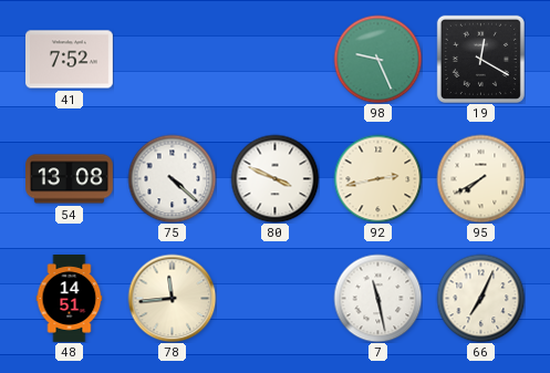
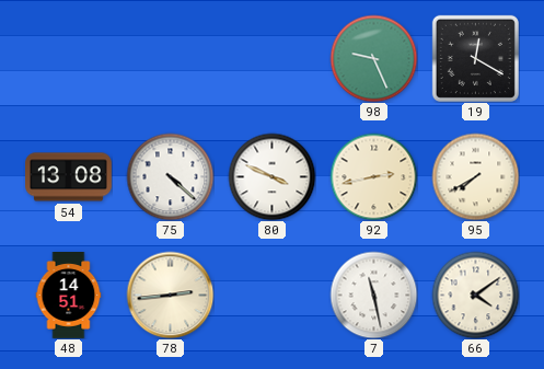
41: 7:52 -> none (70, 60)
78: 11:44 -> 2:44 (170, 295)
66: 7:04 -> 4:09 (475, 295)
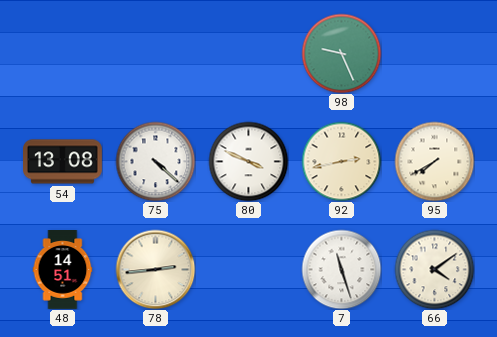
19: 12:20 -> none (475, 58)
7: 11:28 -> 11:27 (341, 269)
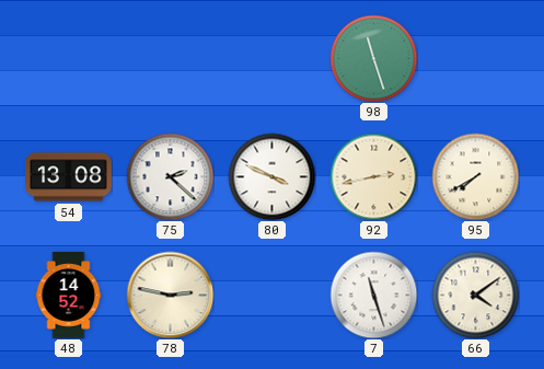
98: 9:26 -> 11:27 (373, 58)
75: 4:22 -> 2:22 (170, 176)
48: 14:51 -> 14:52 (69, 296)
78: 2:44 -> 2:47 (170, 295)
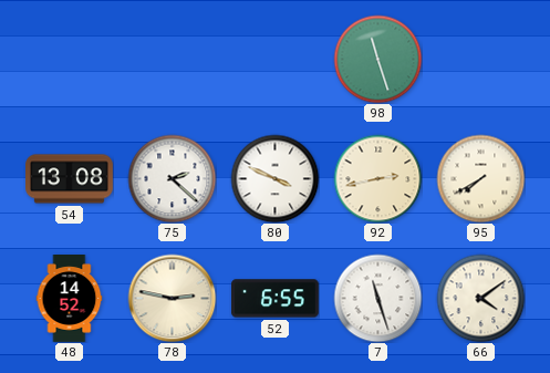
52: none -> 6:55 (274, 299)
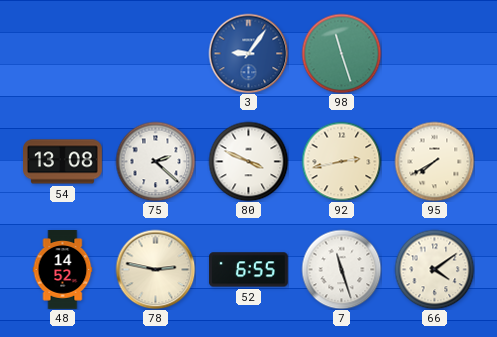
3: none -> 9:06 (248, 53)
